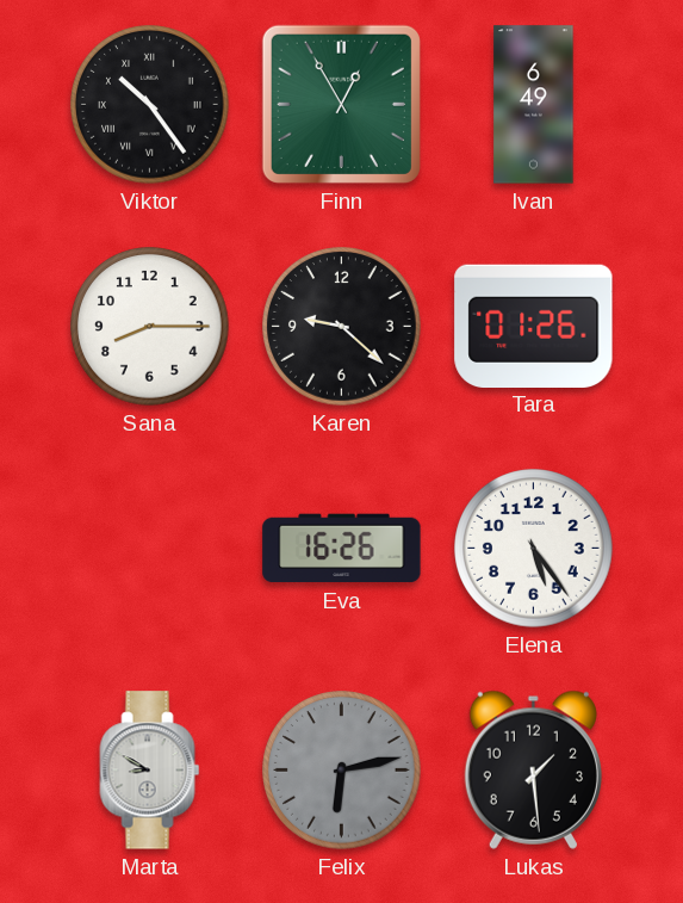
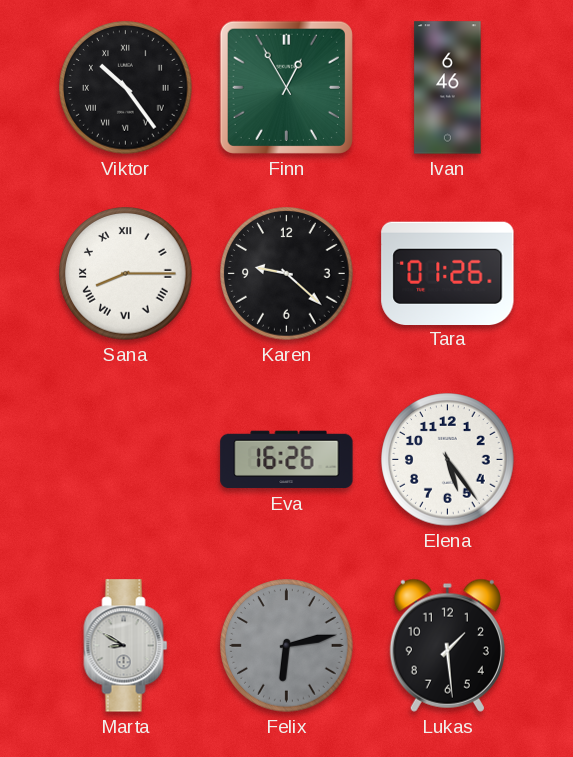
Ivan: 6:49 -> 6:46 (448, 88)
Sana numerals: Arabic -> Roman (126, 274)
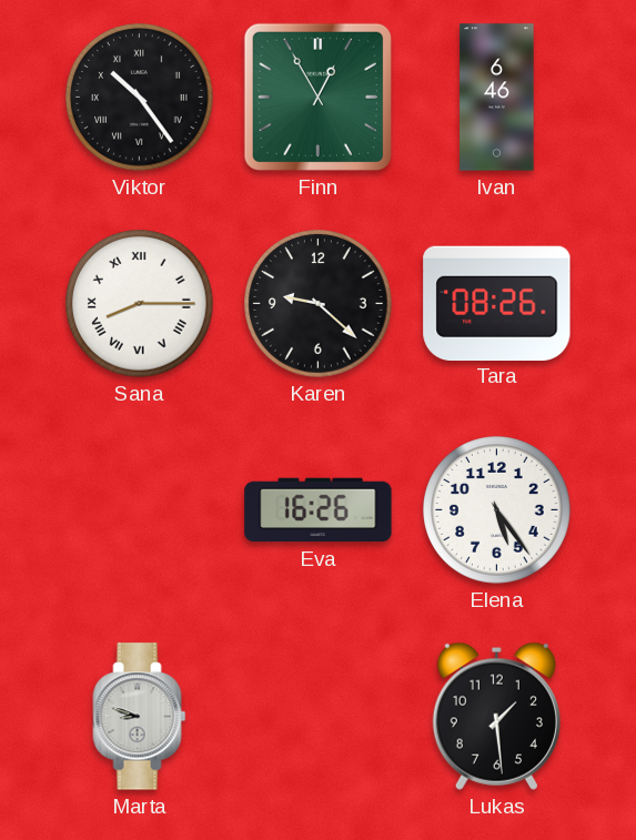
Tara: 01:26 -> 08:26 (497, 303)
Marta: 8:50 -> 8:48 (140, 717)
Felix: 6:13 -> none (287, 646)
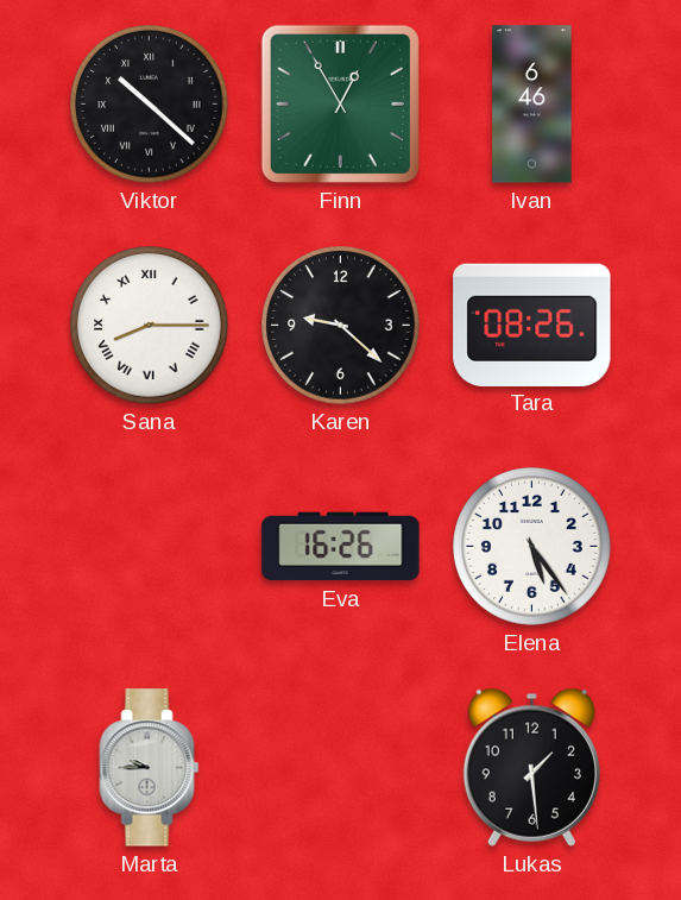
Viktor: 10:24 -> 10:22 (150, 105)
Marta: 8:48 -> 9:45 (150, 768)
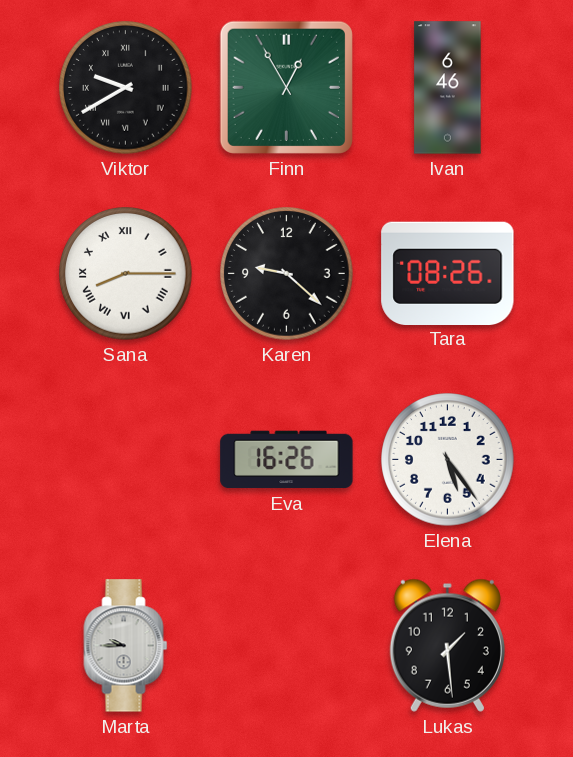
Viktor: 10:22 -> 9:40 (126, 88)
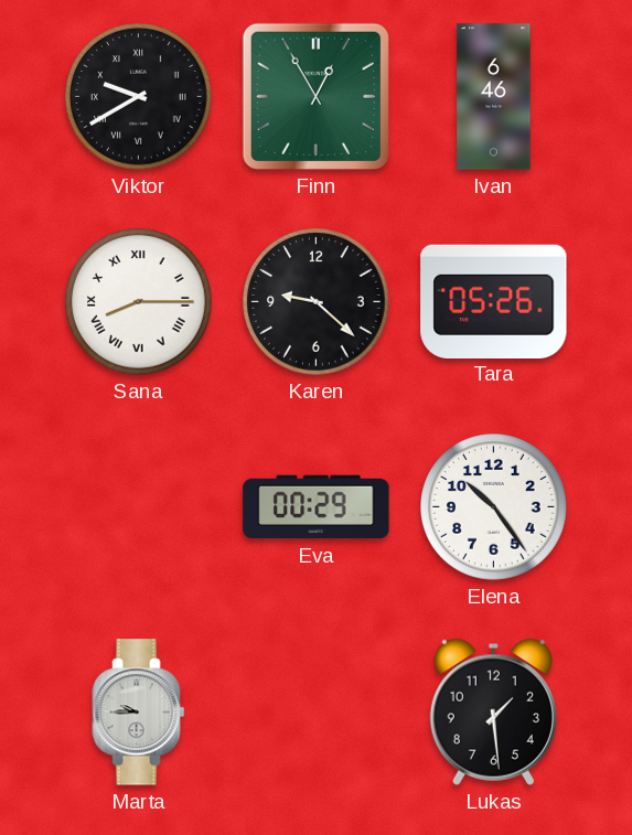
Tara: 08:26 -> 05:26 (494, 301)
Eva: 16:26 -> 00:29 (317, 507)
Elena: 5:24 -> 10:24 (494, 507)
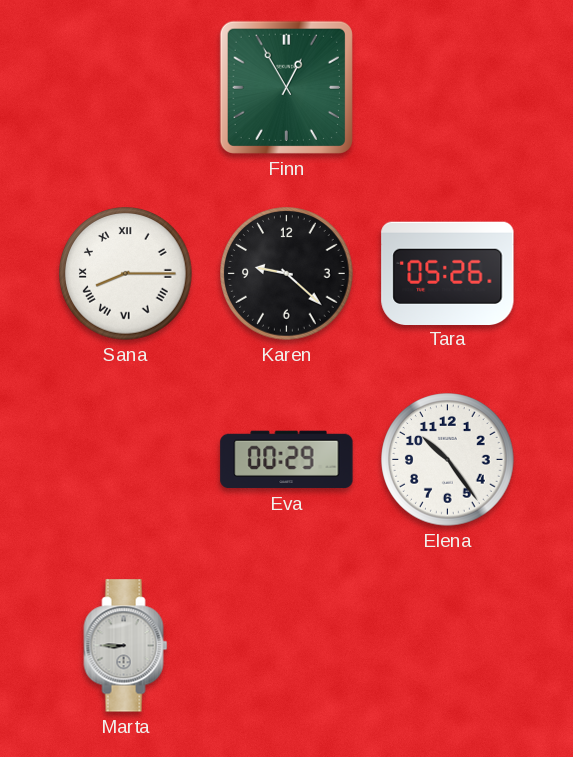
Viktor: 9:40 -> none (139, 97)
Ivan: 6:46 -> none (494, 97)
Marta: 9:45 -> 8:45 (126, 646)
Lukas: 1:29 -> none (493, 711)
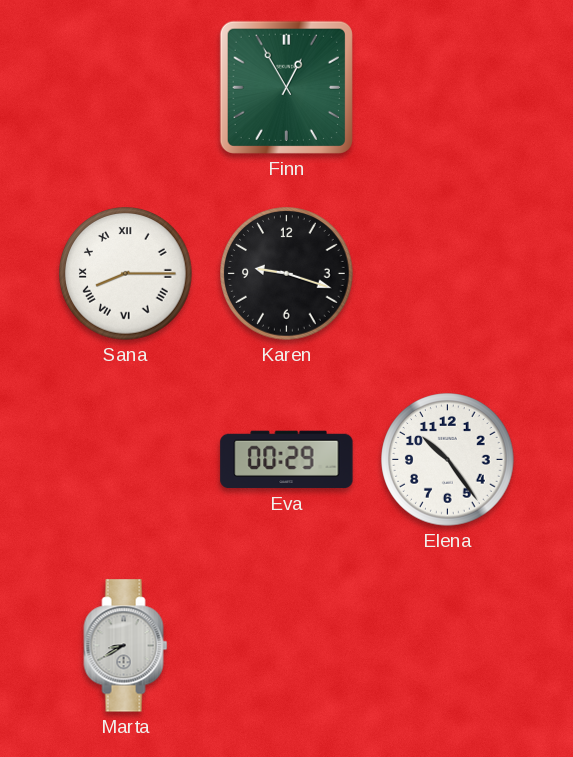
Karen: 9:22 -> 9:18 (287, 274)
Tara: 05:26 -> none (448, 273)
Marta: 8:45 -> 8:40 (126, 646)
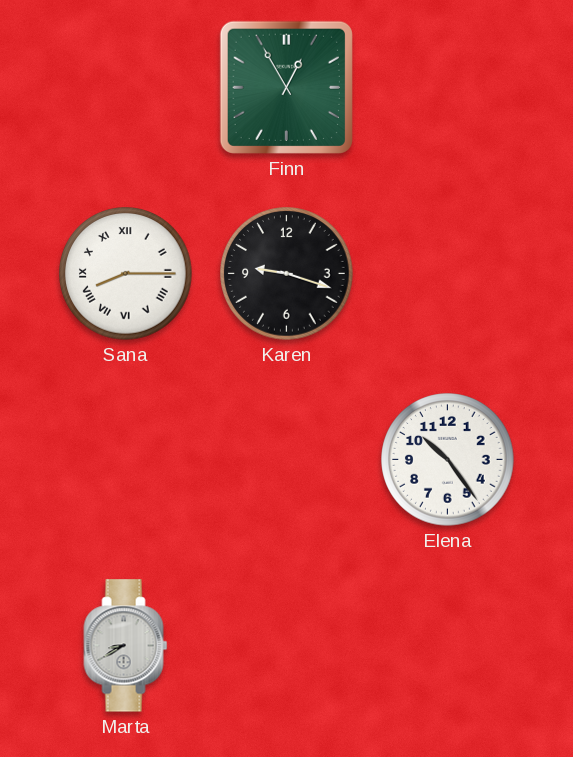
Eva: 00:29 -> none (287, 460)
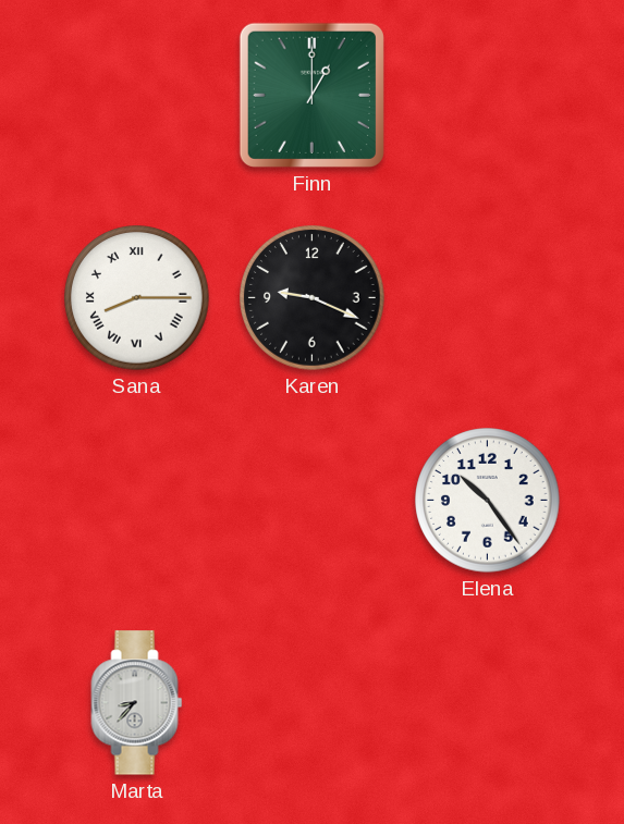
Finn: 12:55 -> 1:00 (311, 95)
Karen: 9:18 -> 9:19 (313, 298)
Marta: 8:40 -> 8:37 (137, 703)
